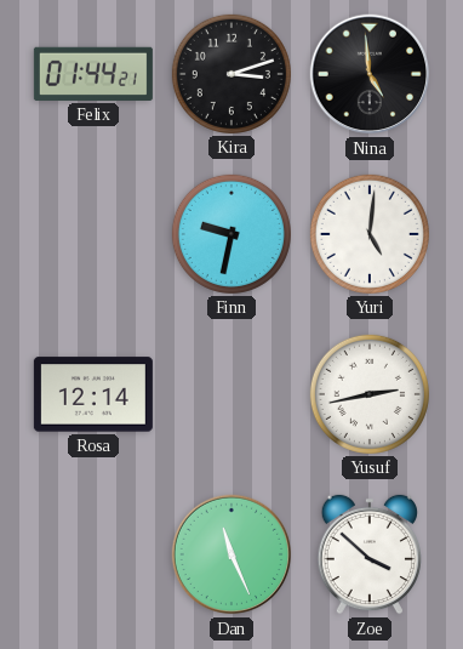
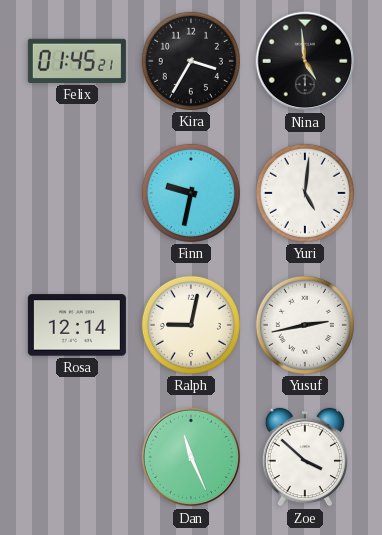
Felix: 01:44 -> 01:45 (77, 61)
Kira: 3:12 -> 3:35 (191, 61)
Ralph: none -> 9:02 (191, 325)
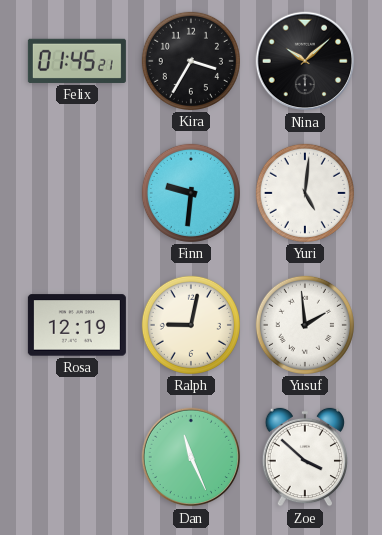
Nina: 4:59 -> 10:08 (305, 61)
Finn: 9:32 -> 9:31 (191, 193)
Rosa: 12:14 -> 12:19 (77, 325)
Yusuf: 2:43 -> 1:59 (305, 325)
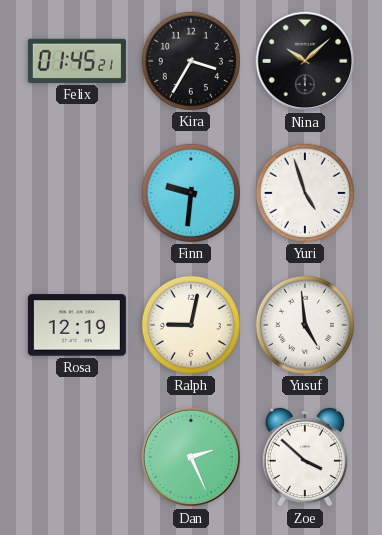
Yuri: 5:01 -> 4:57 (305, 193)
Yusuf: 1:59 -> 4:59 (305, 325)
Dan: 11:26 -> 2:26 (191, 457)
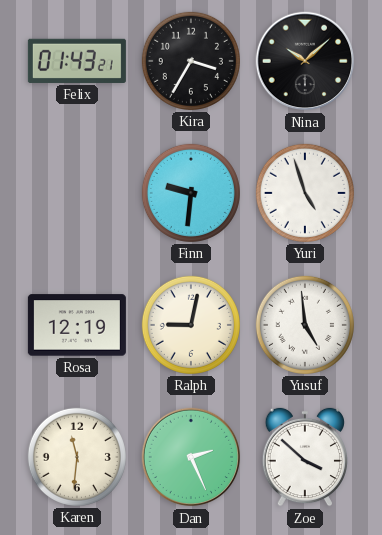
Felix: 01:45 -> 01:43 (77, 61)
Karen: none -> 11:31 (77, 457)
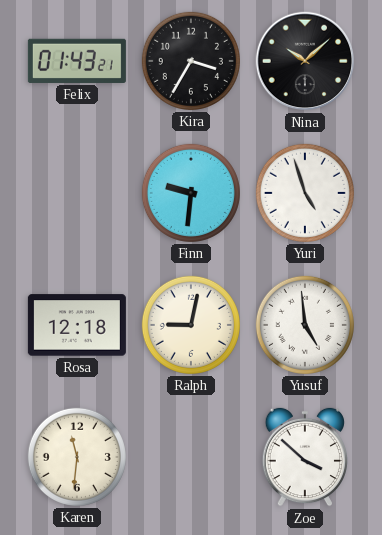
Rosa: 12:19 -> 12:18 (77, 325)
Dan: 2:26 -> none (191, 457)
